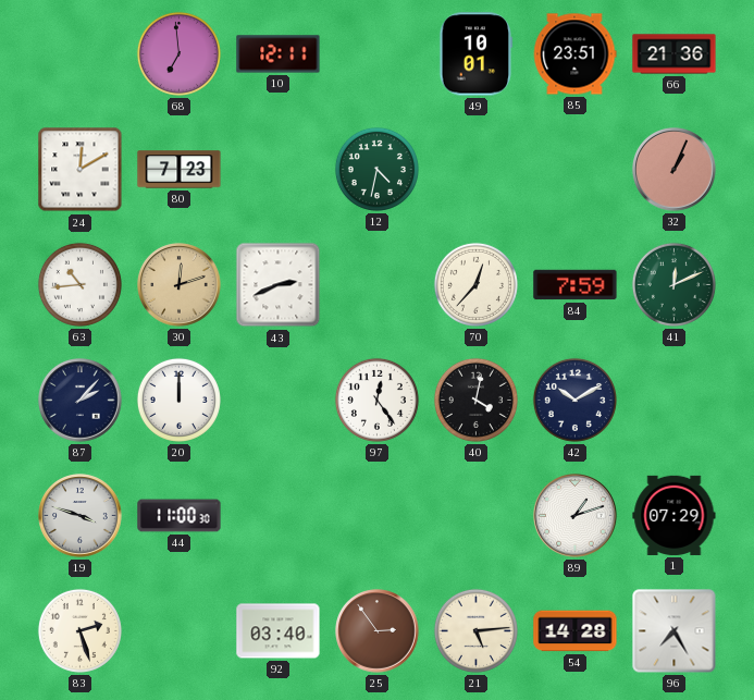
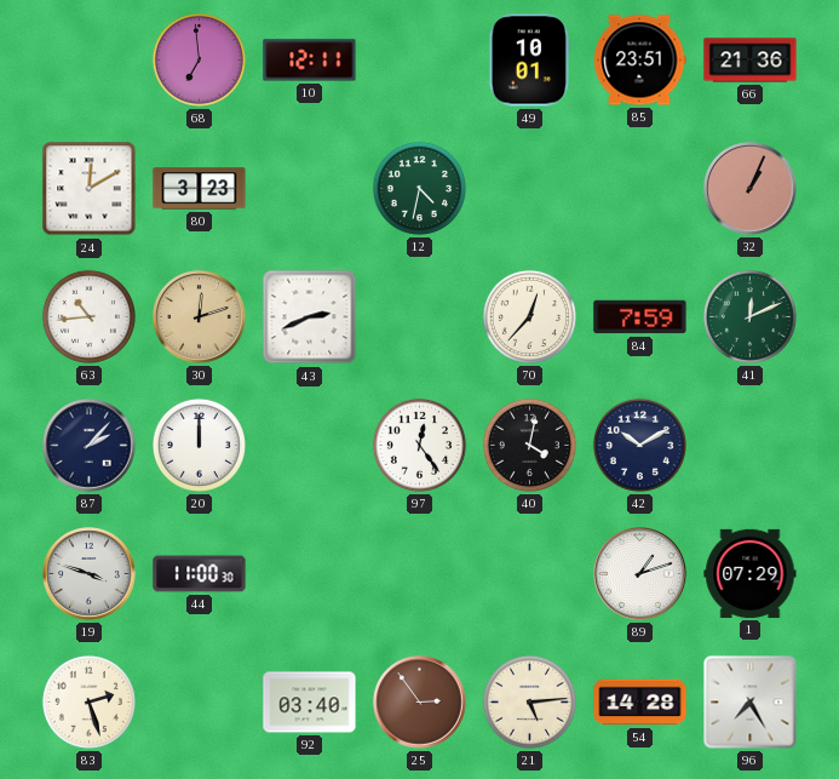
80: 7:23 -> 3:23 (200, 189)
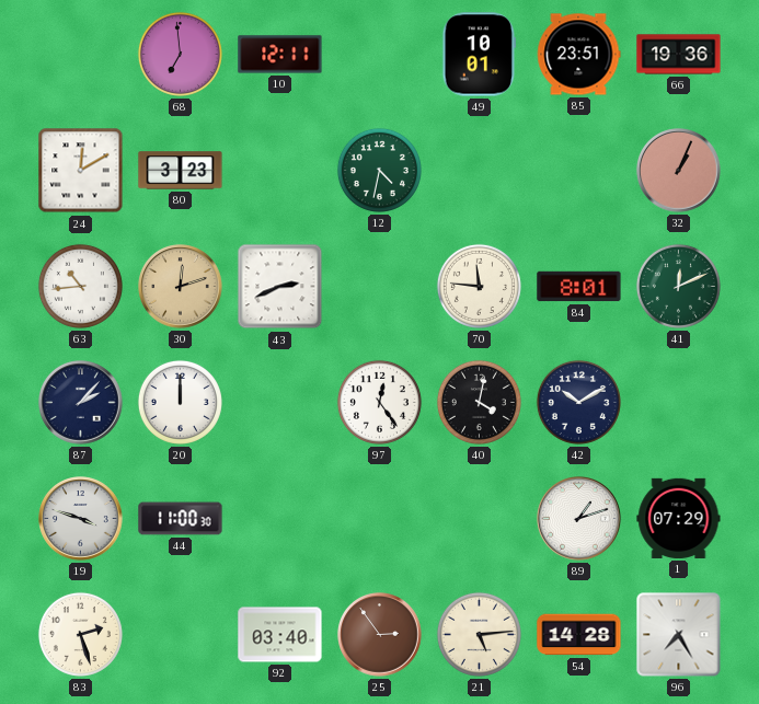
66: 21:36 -> 19:36 (679, 55)
70: 12:37 -> 11:46 (479, 286)
84: 7:59 -> 8:01 (579, 287)
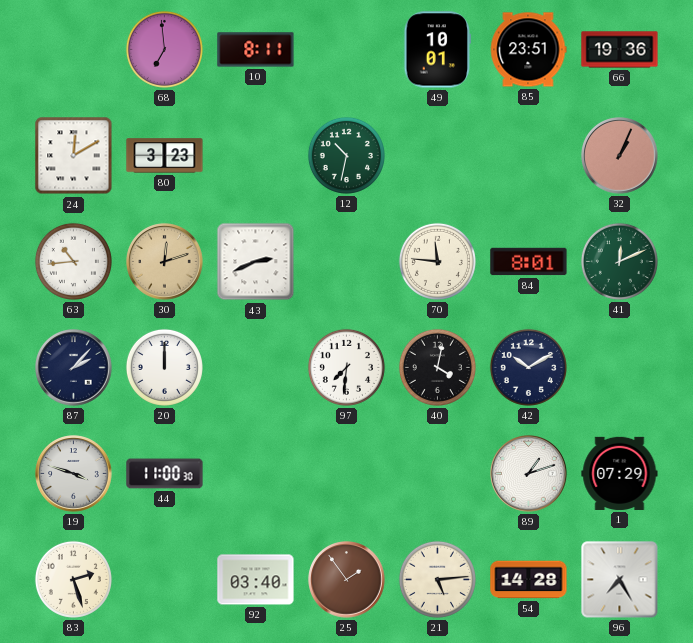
10: 12:11 -> 8:11 (256, 50)
12: 4:32 -> 10:32 (346, 155)
97: 12:24 -> 7:31 (346, 367)
25: 2:54 -> 1:54 (347, 580)
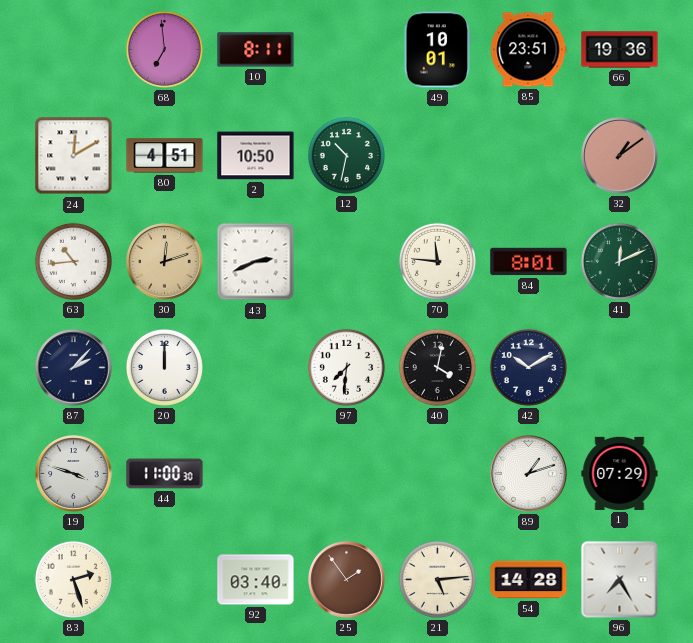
80: 3:23 -> 4:51 (165, 156)
2: none -> 10:50 (256, 156)
32: 1:04 -> 1:09 (620, 156)
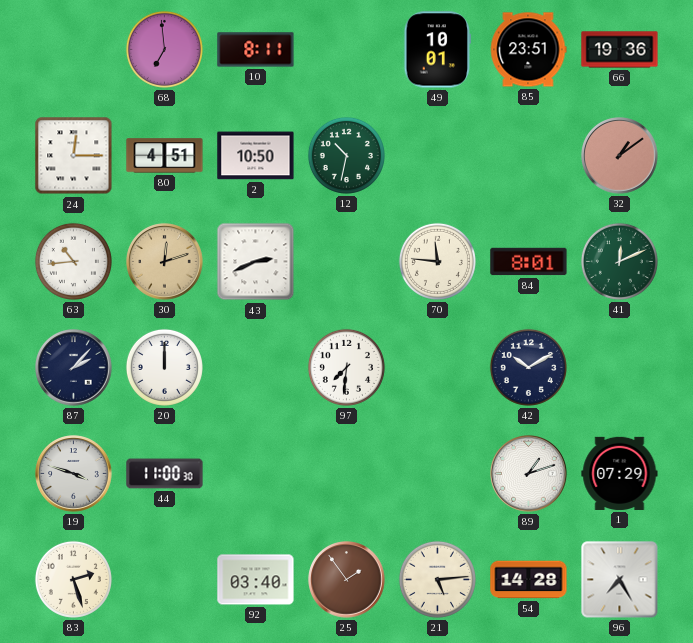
24: 12:10 -> 12:15 (74, 156)
40: 4:02 -> none (437, 367)
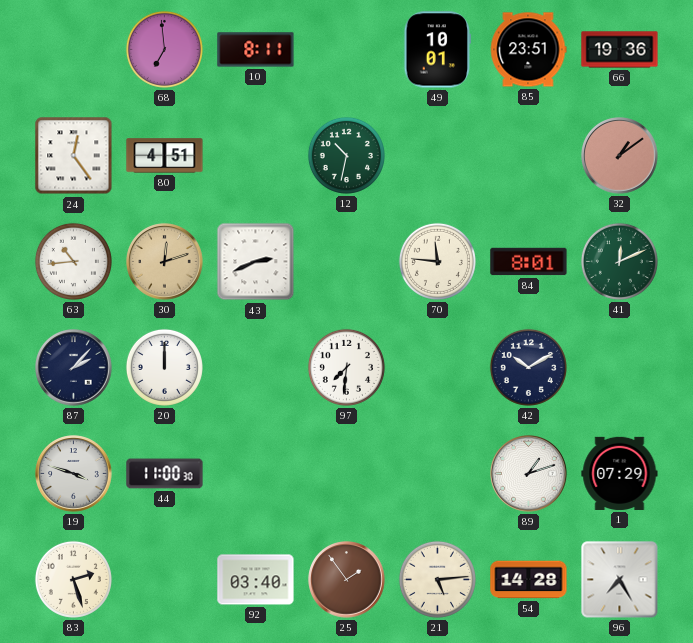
24: 12:15 -> 12:24 (74, 156)
2: 10:50 -> none (256, 156)
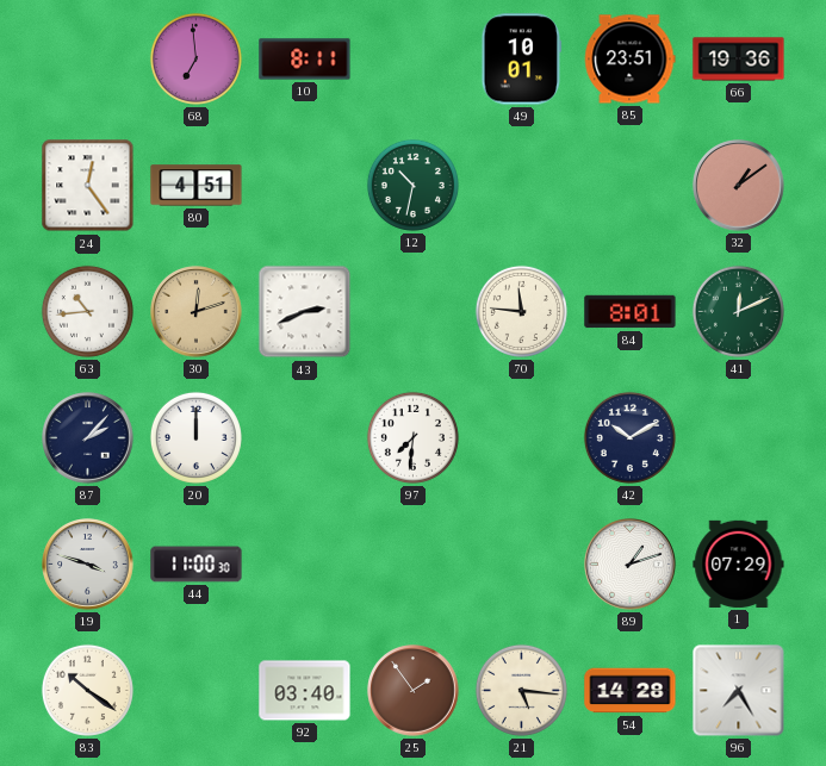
83: 2:27 -> 10:21 (87, 690)
21: 5:14 -> 5:16 (521, 690)
